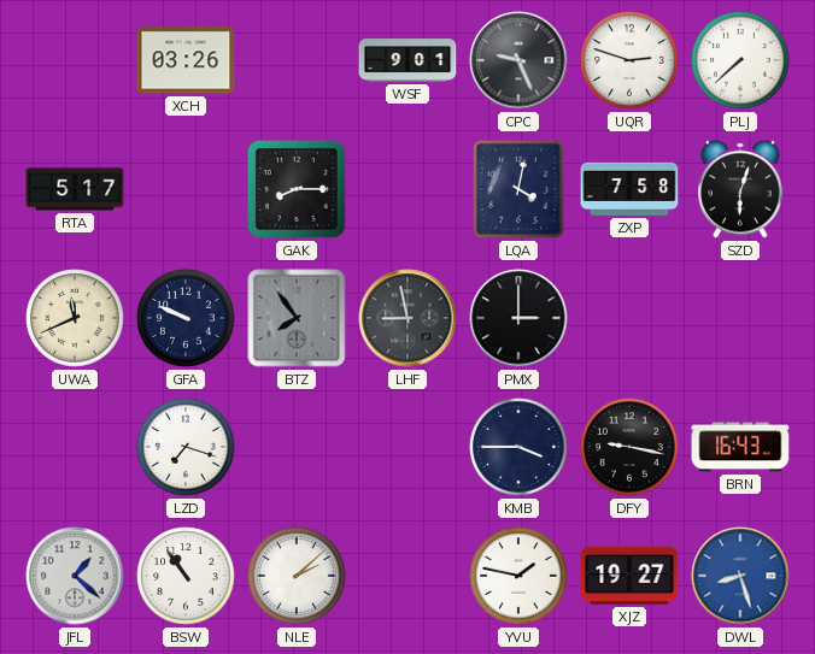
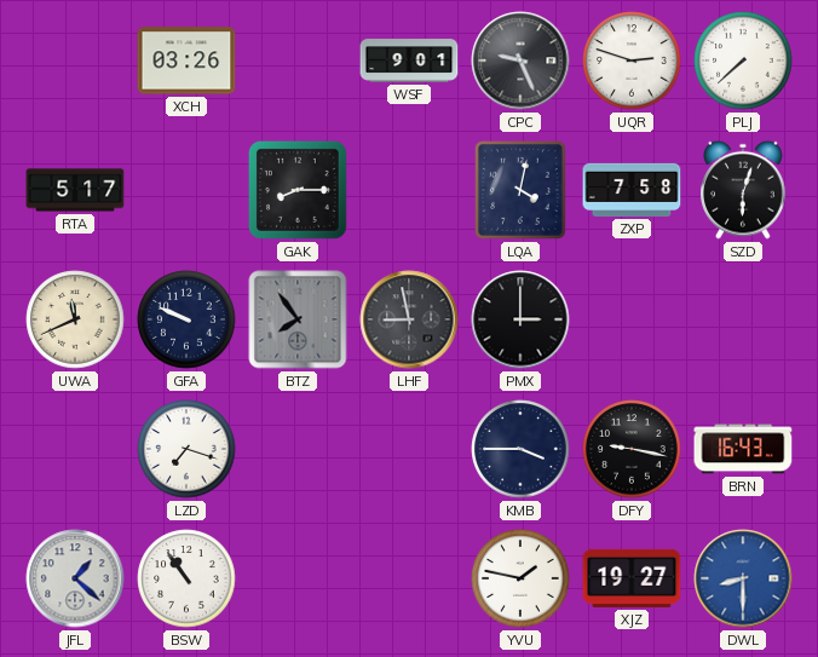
NLE: 2:08 -> none (297, 576)
DWL: 8:27 -> 8:30 (743, 578)
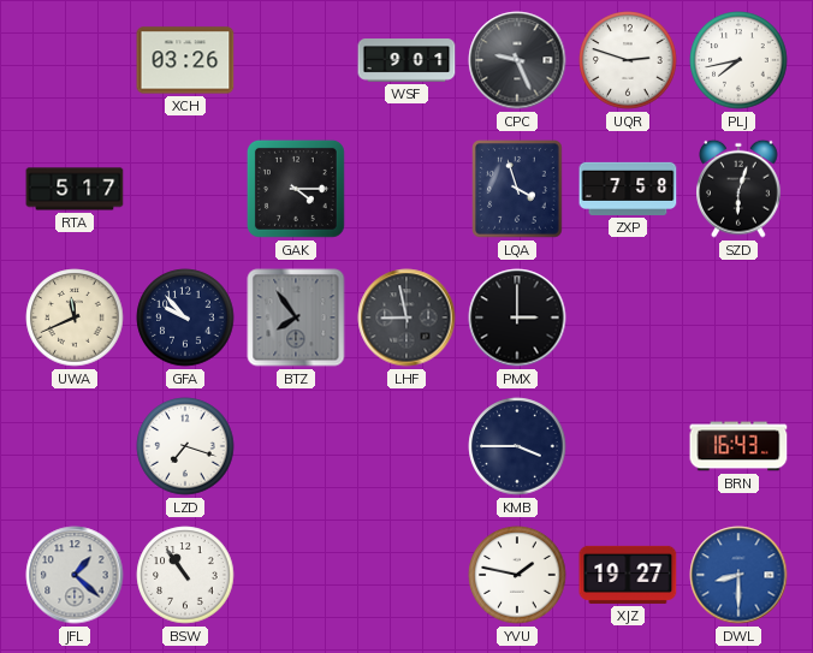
PLJ: 7:38 -> 7:43 (738, 60)
GAK: 8:15 -> 4:15 (296, 189)
LQA: 4:02 -> 3:57 (518, 190)
GFA: 9:49 -> 9:53 (185, 317)
DFY: 9:17 -> none (632, 449)
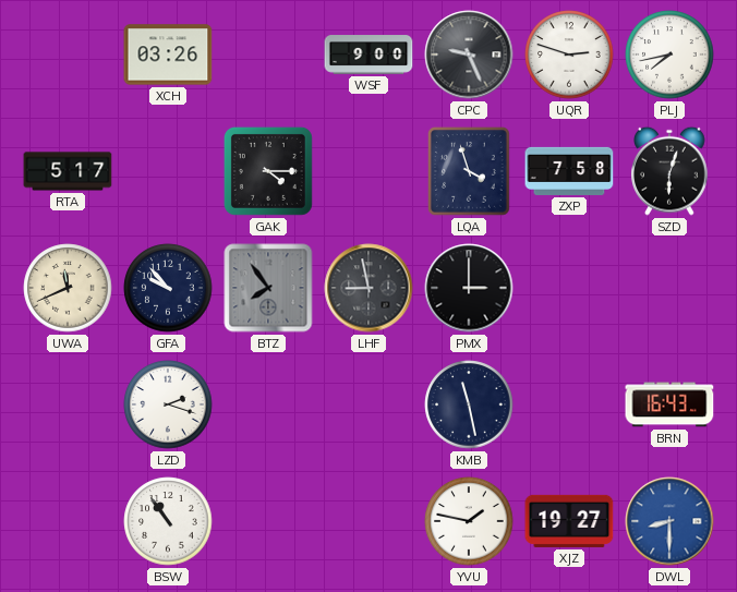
WSF: 9:01 -> 9:00 (368, 55)
LZD: 7:18 -> 2:18 (168, 404)
KMB: 3:45 -> 11:28 (469, 404)
JFL: 1:22 -> none (75, 575)
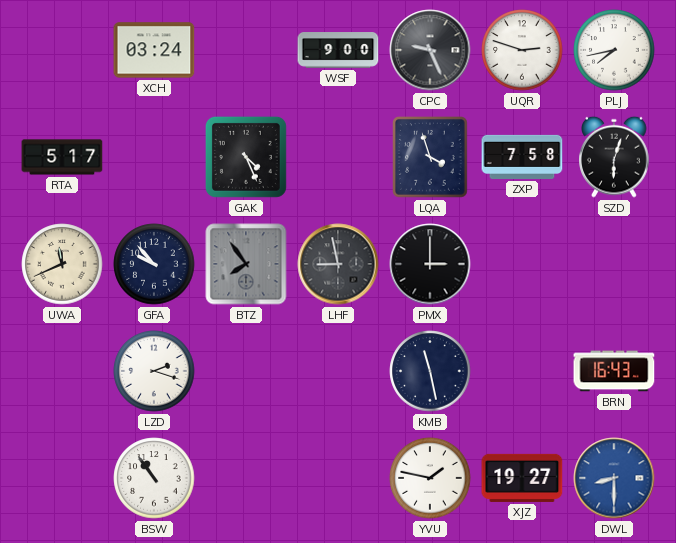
XCH: 03:26 -> 03:24 (154, 50)
GAK: 4:15 -> 4:26 (246, 157)
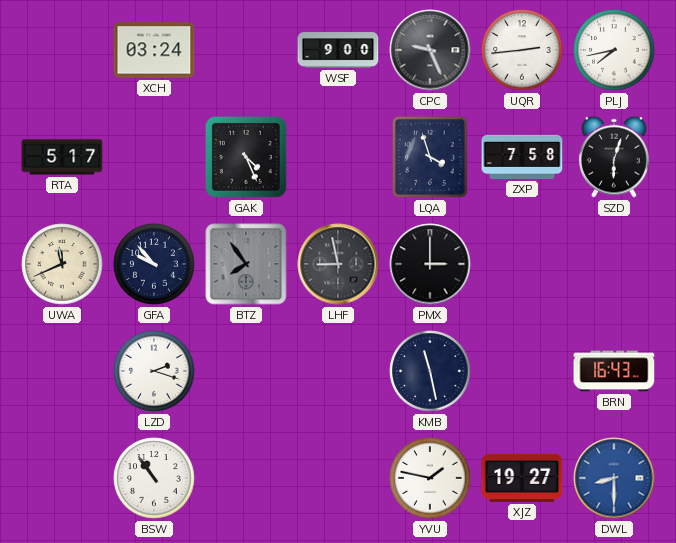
UQR: 2:48 -> 2:44 (522, 50)
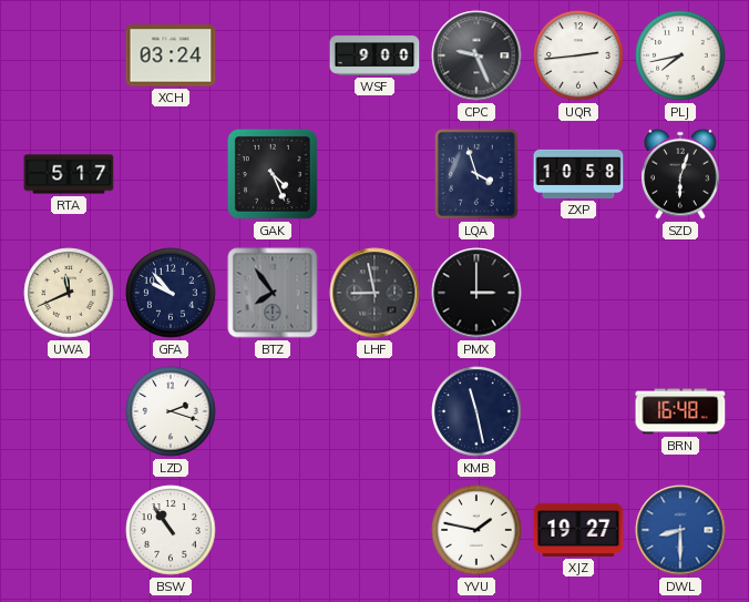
ZXP: 7:58 -> 10:58 (578, 174)
BRN: 16:43 -> 16:48 (680, 411)
